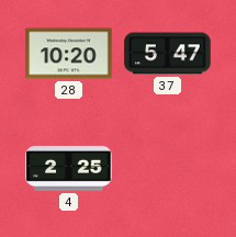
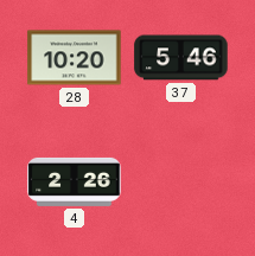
37: 5:47 -> 5:46 (181, 58)
4: 2:25 -> 2:26 (75, 181)
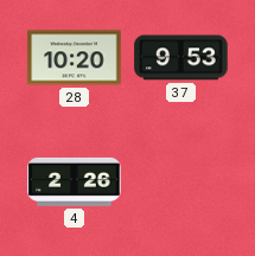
37: 5:46 -> 9:53 (181, 58)
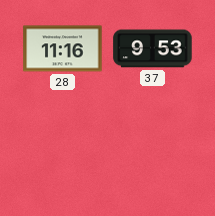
28: 10:20 -> 11:16 (63, 49)
4: 2:26 -> none (75, 181)
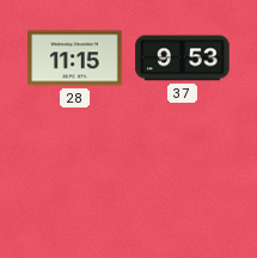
28: 11:16 -> 11:15 (75, 59)
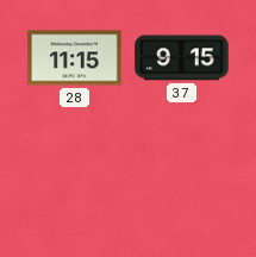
37: 9:53 -> 9:15 (182, 58)
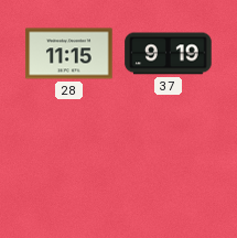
37: 9:15 -> 9:19 (169, 54)
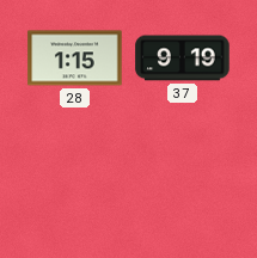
28: 11:15 -> 1:15 (75, 59)
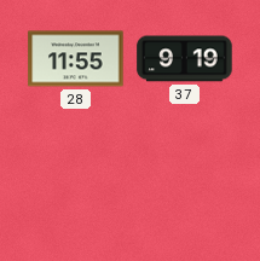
28: 1:15 -> 11:55 (76, 59)
